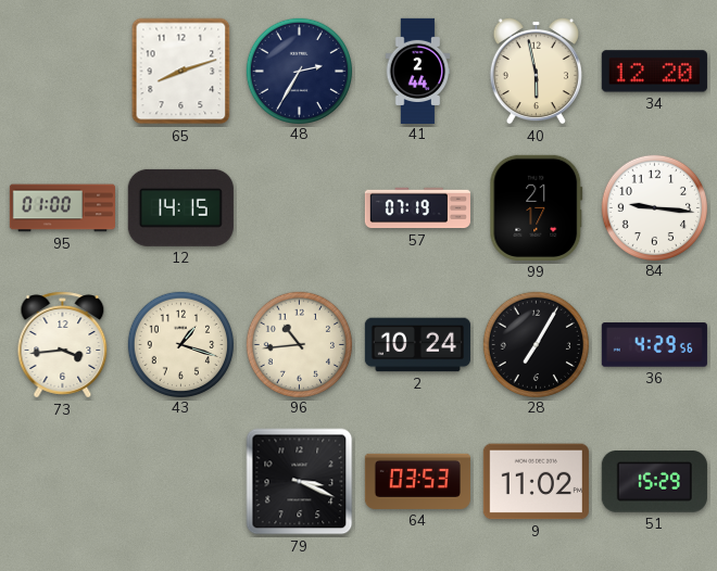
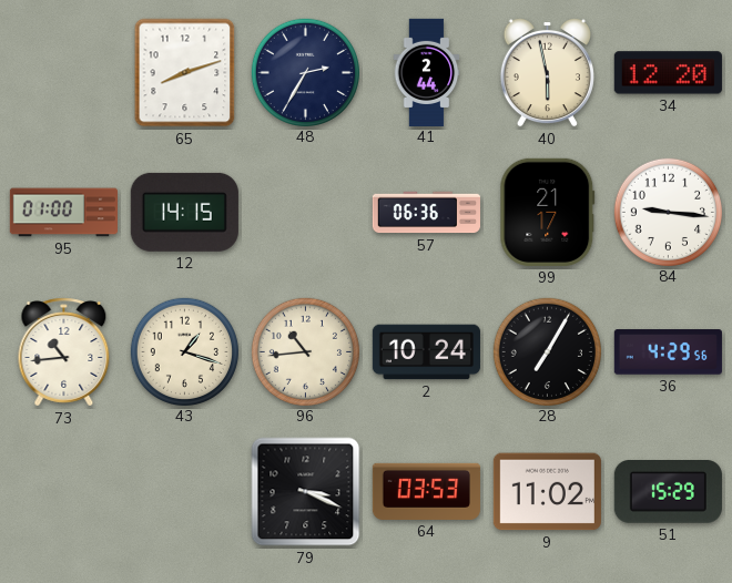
57: 07:19 -> 06:36 (426, 213)
73: 3:44 -> 10:44 (64, 352)
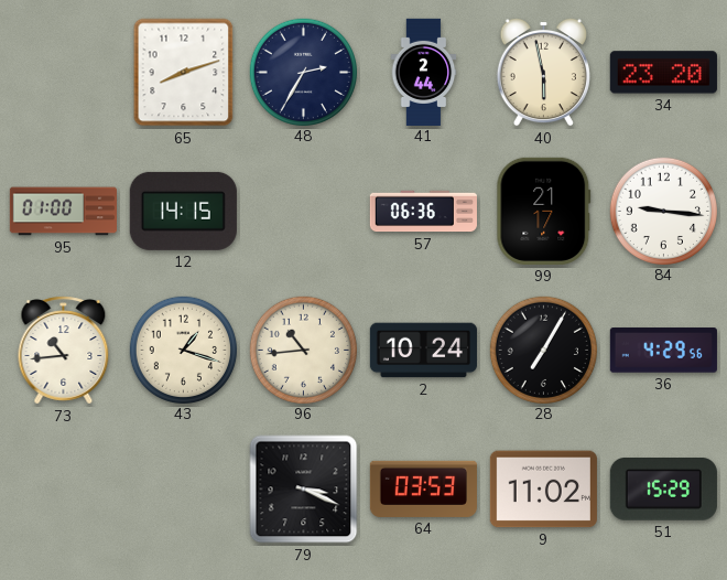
34: 12:20 -> 23:20 (663, 73)
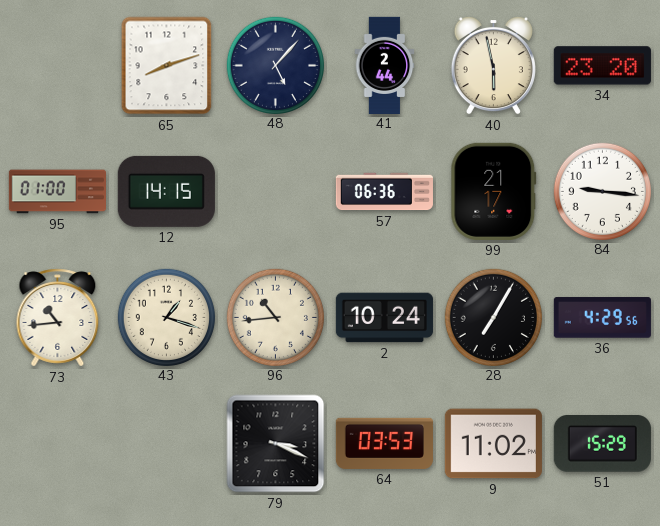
48: 2:35 -> 5:07 (275, 65)
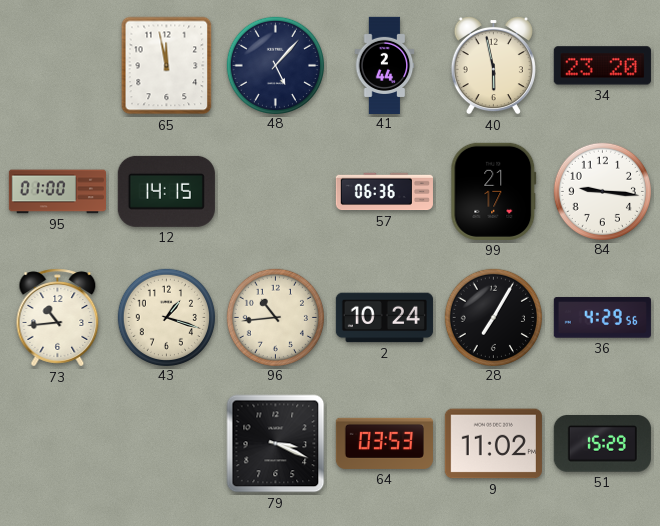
65: 8:12 -> 11:58 (167, 66)
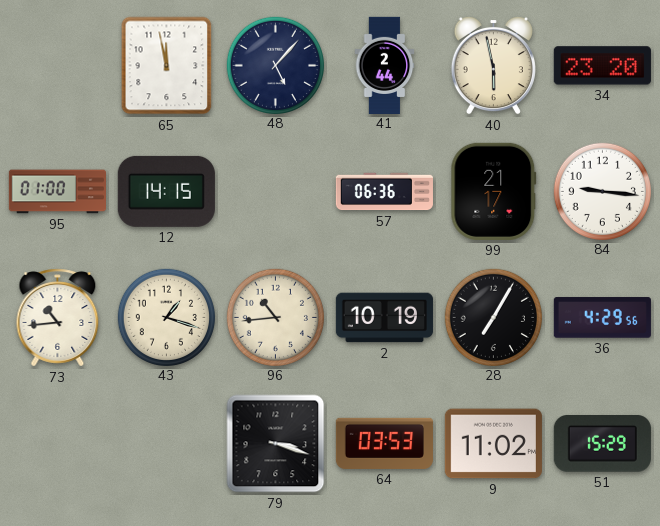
2: 10:24 -> 10:19 (384, 318)
79: 3:19 -> 3:18 (276, 444)
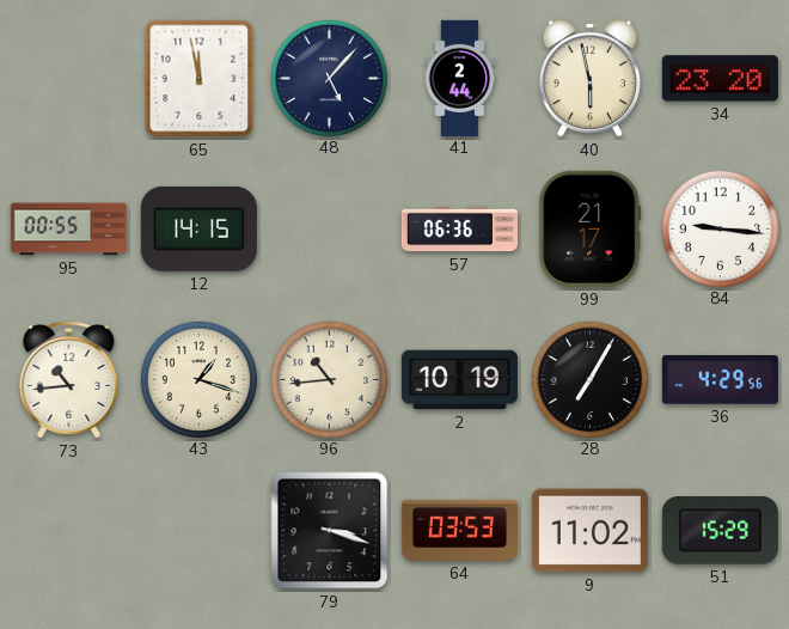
95: 01:00 -> 00:55 (68, 230)
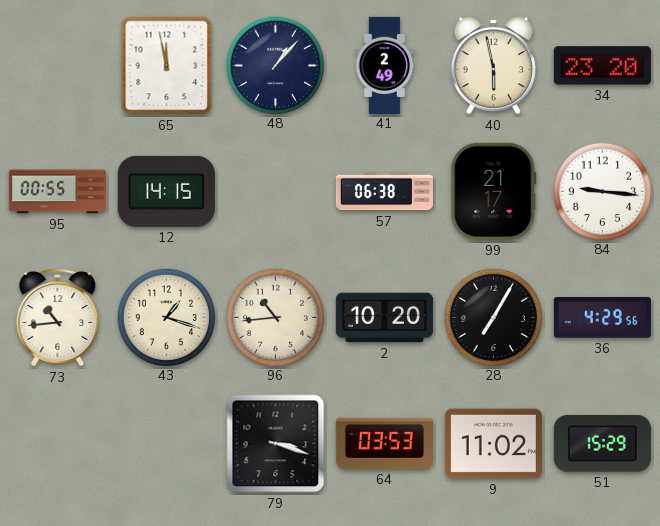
48: 5:07 -> 1:07 (275, 65)
41: 2:44 -> 2:49 (385, 65)
57: 06:36 -> 06:38 (384, 192)
2: 10:19 -> 10:20 (384, 318)
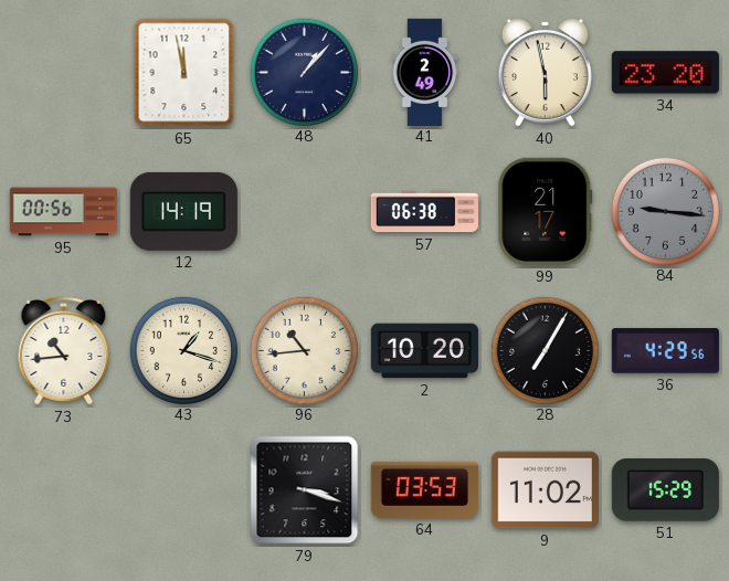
95: 00:55 -> 00:56 (63, 212)
12: 14:15 -> 14:19 (183, 211)
84 dial: white -> grey (665, 211)
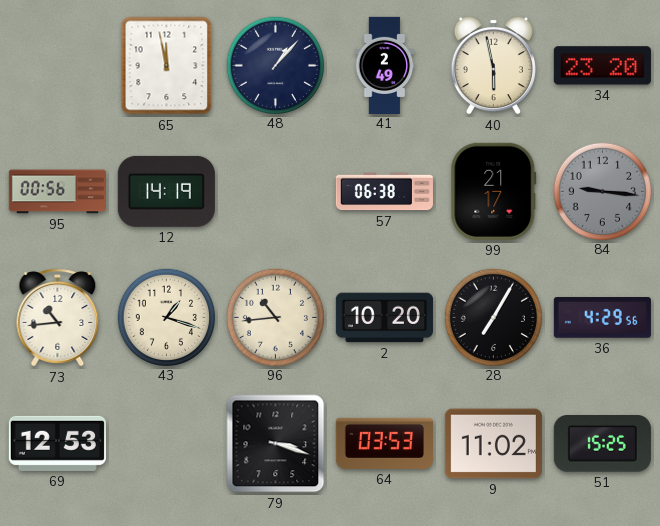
69: none -> 12:53 (57, 443)
51: 15:29 -> 15:25 (602, 444)
